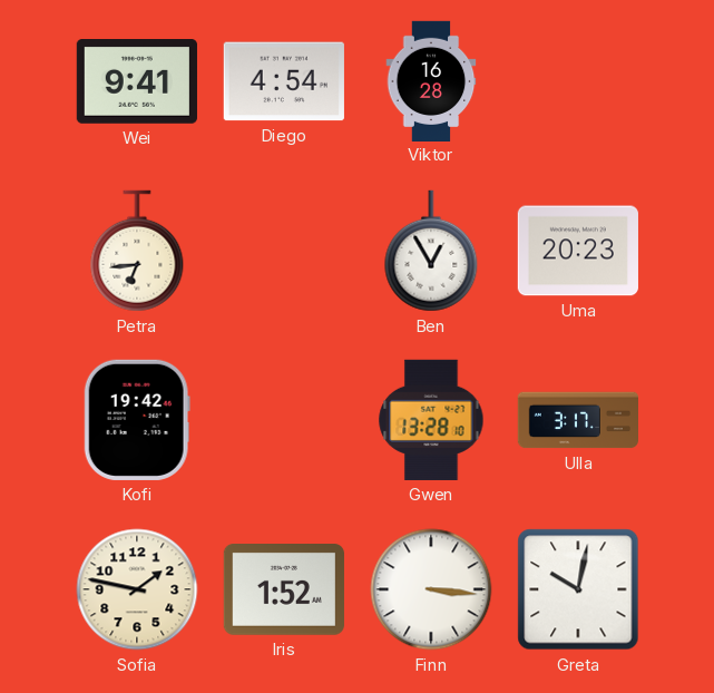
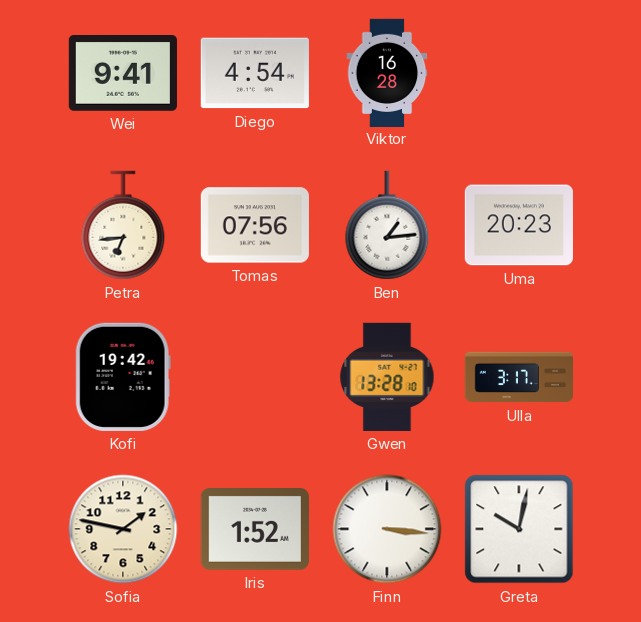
Tomas: none -> 07:56 (255, 225)
Ben: 12:55 -> 1:14 (387, 225)
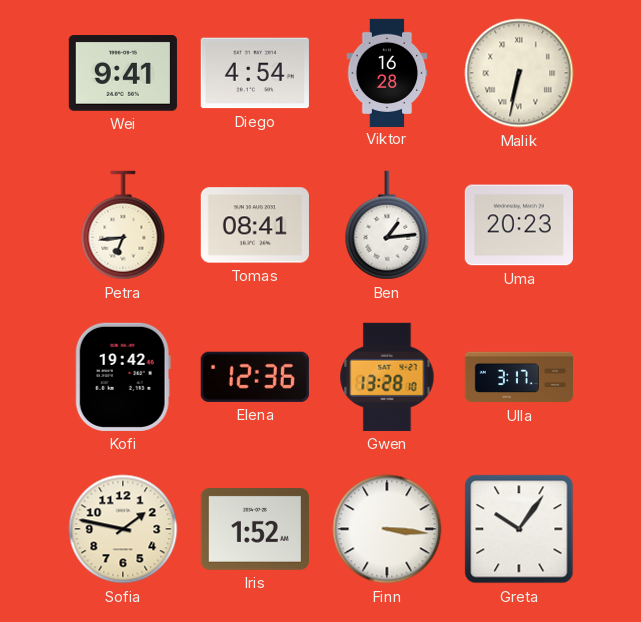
Malik: none -> 6:32 (519, 73)
Tomas: 07:56 -> 08:41 (255, 225)
Elena: none -> 12:36 (255, 377)
Greta: 10:02 -> 10:06 (519, 529)
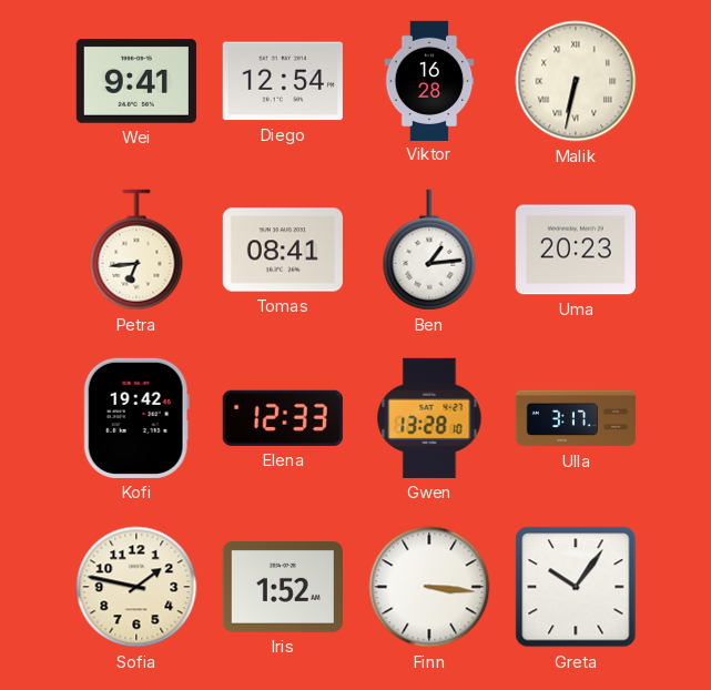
Diego: 4:54 -> 12:54 (283, 81)
Elena: 12:36 -> 12:33 (283, 418)
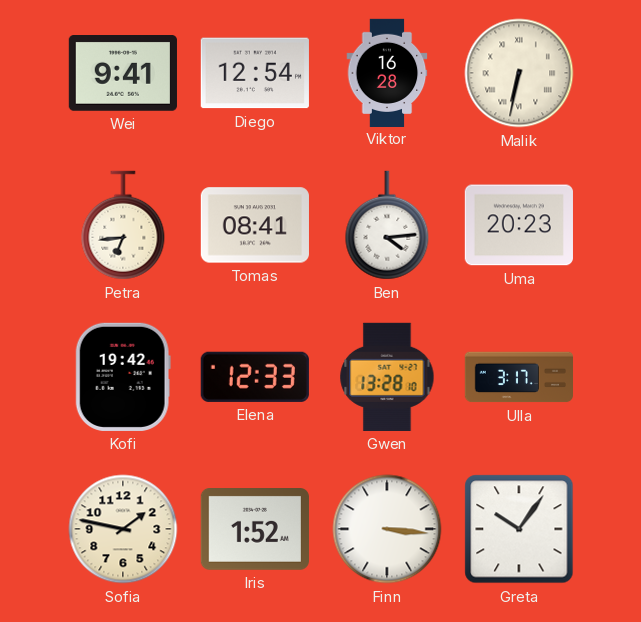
Ben: 1:14 -> 4:14 (387, 225)
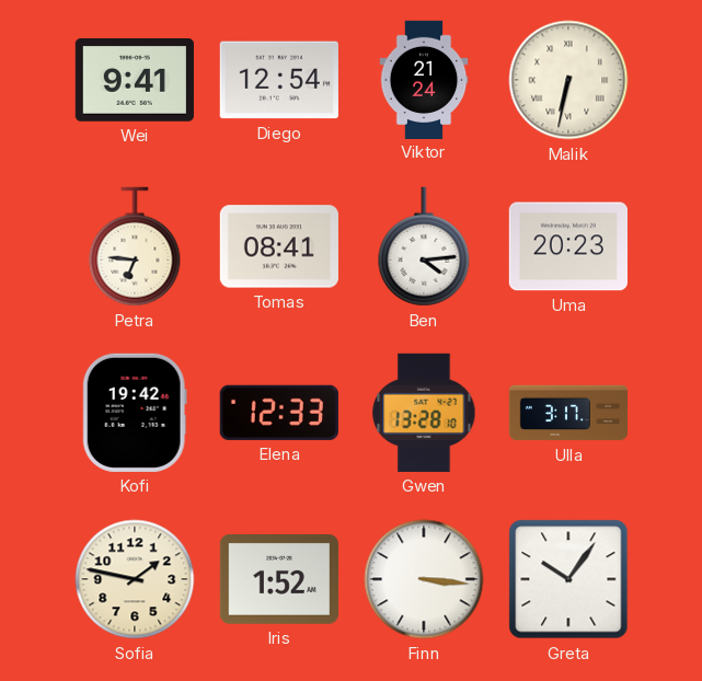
Viktor: 16:28 -> 21:24 (424, 79)
Petra: 6:44 -> 6:46 (135, 246)
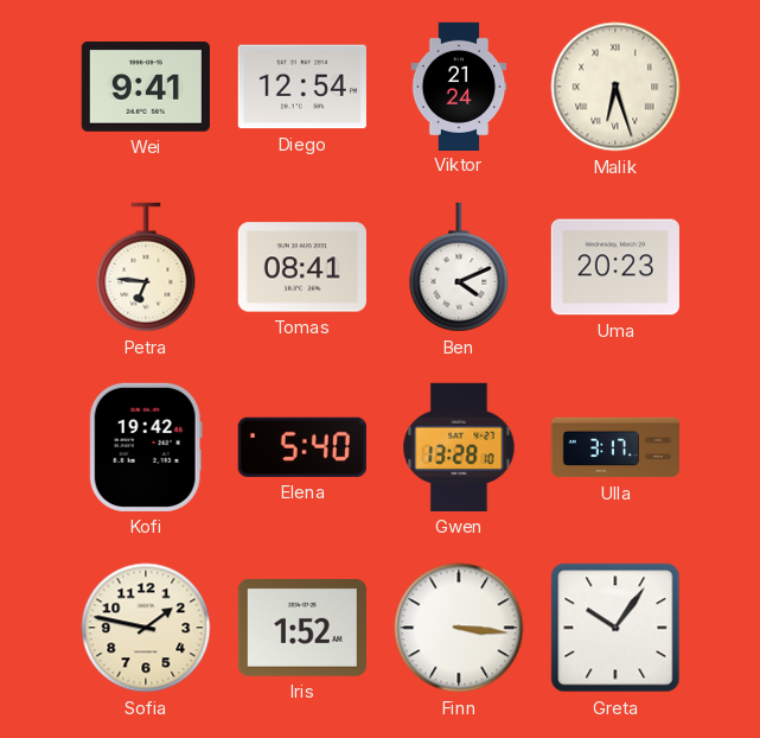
Malik: 6:32 -> 6:27 (615, 87)
Ben: 4:14 -> 4:11 (459, 267)
Elena: 12:33 -> 5:40 (302, 447)
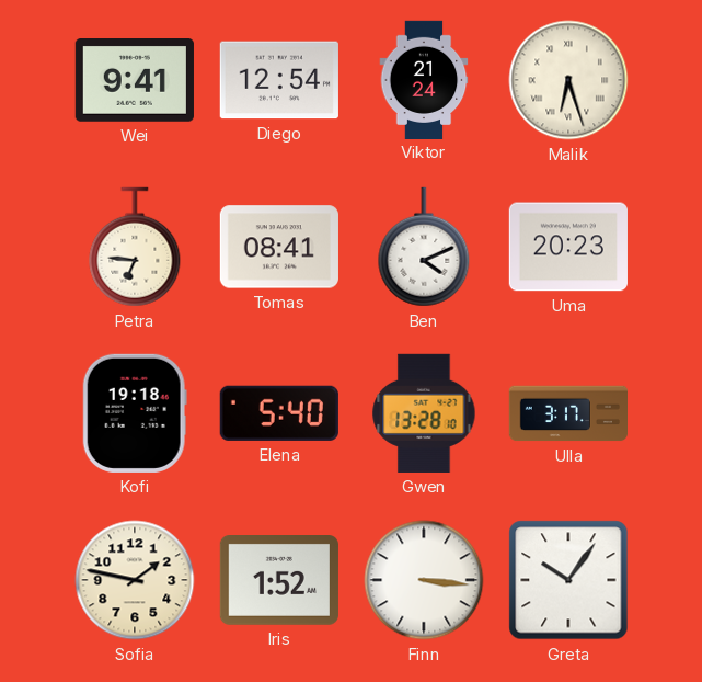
Kofi: 19:42 -> 19:18 (135, 413)
